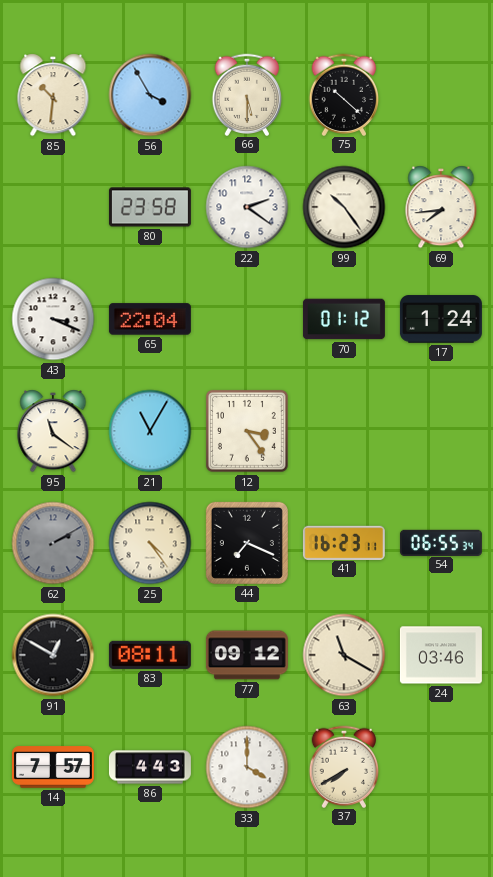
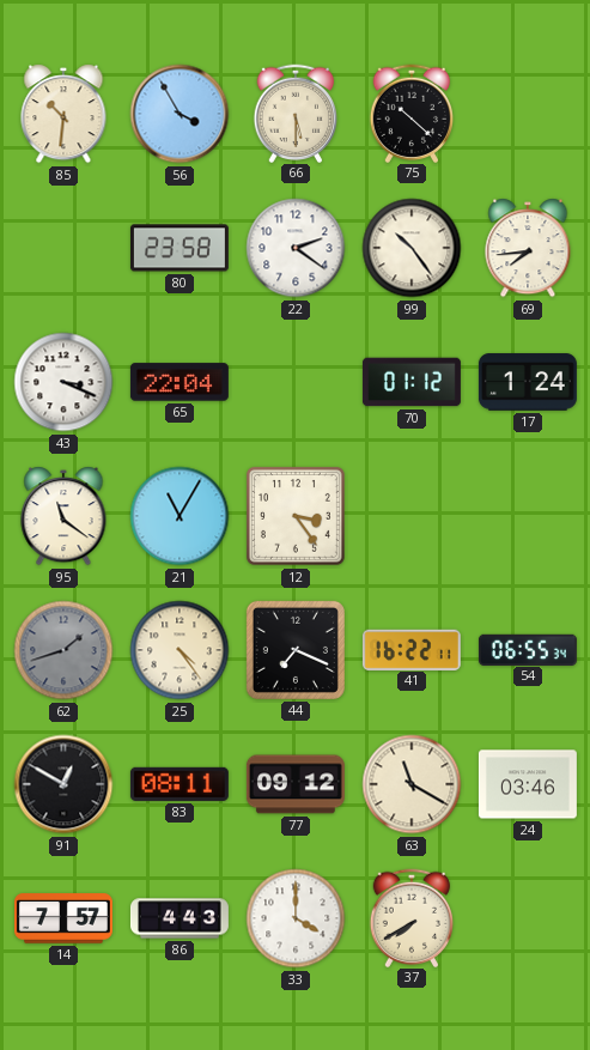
62: 2:10 -> 1:42 (63, 650)
41: 16:23 -> 16:22 (412, 649)
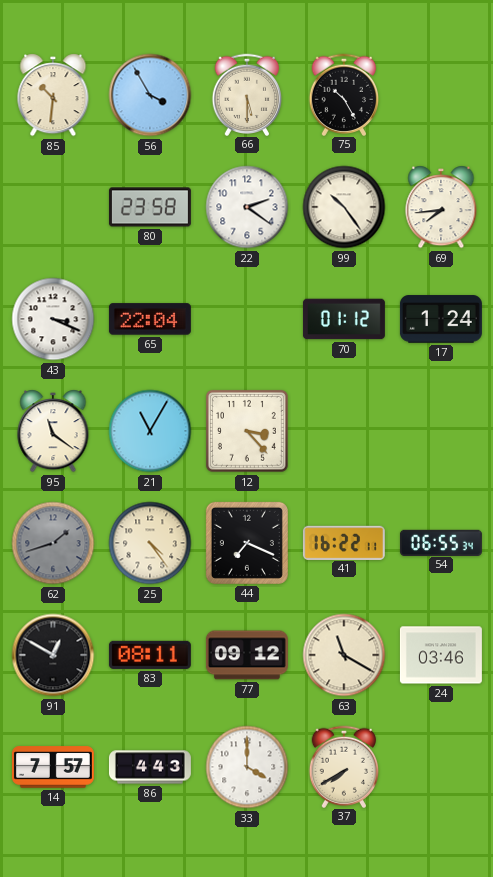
75: 10:22 -> 10:25 (343, 94)
12: 3:24 -> 3:23 (247, 431)
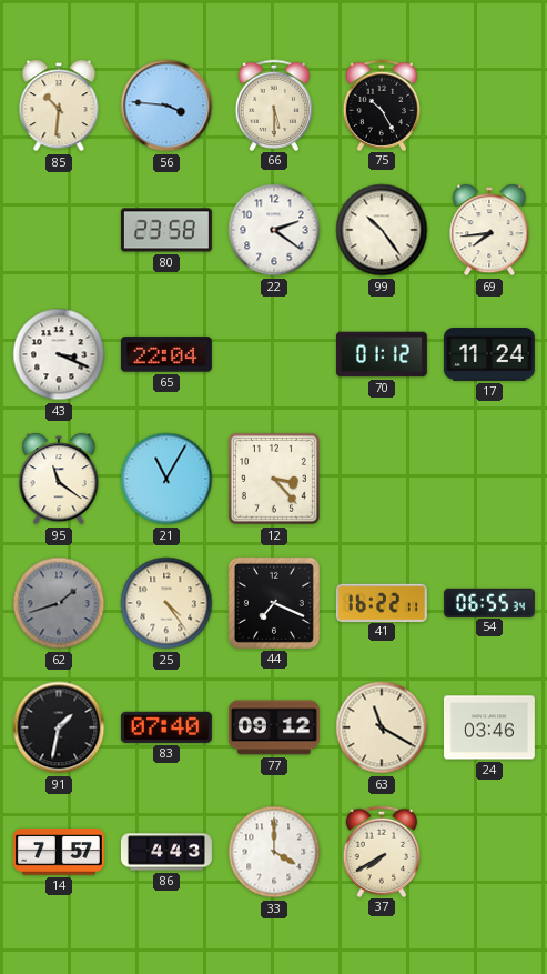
56: 3:55 -> 3:46 (166, 106)
17: 1:24 -> 11:24 (489, 354)
91: 12:50 -> 1:32 (59, 727)
83: 08:11 -> 07:40 (166, 727)
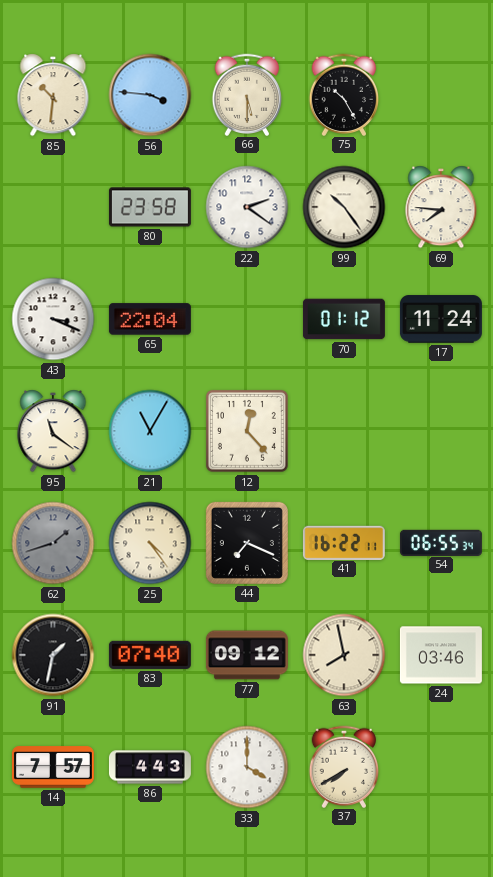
69: 7:44 -> 7:46 (441, 207)
12: 3:23 -> 12:23 (247, 431)
63: 11:20 -> 7:58 (344, 655)
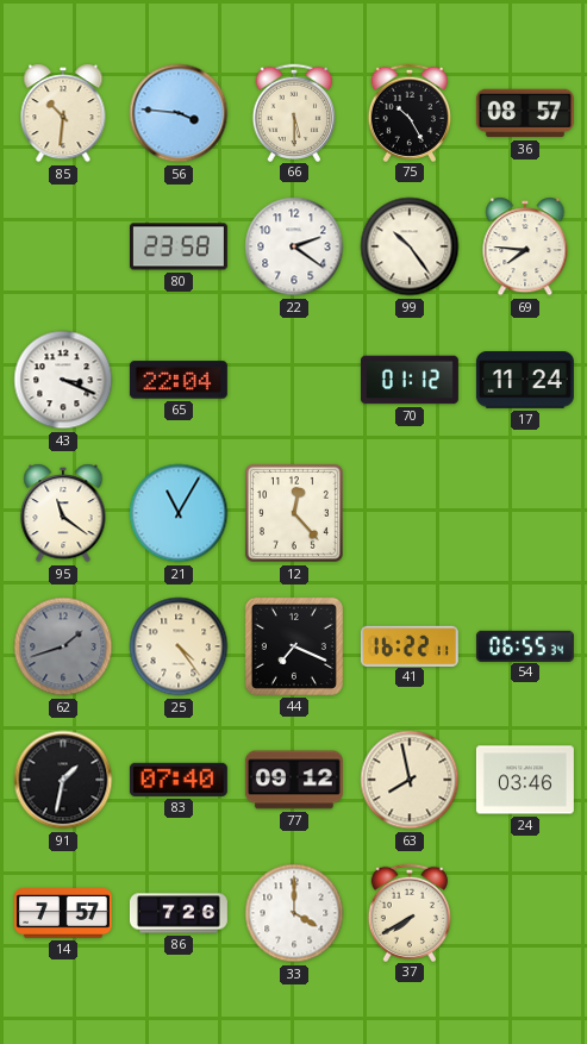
36: none -> 08:57 (525, 113)
86: 4:43 -> 7:26 (179, 913)
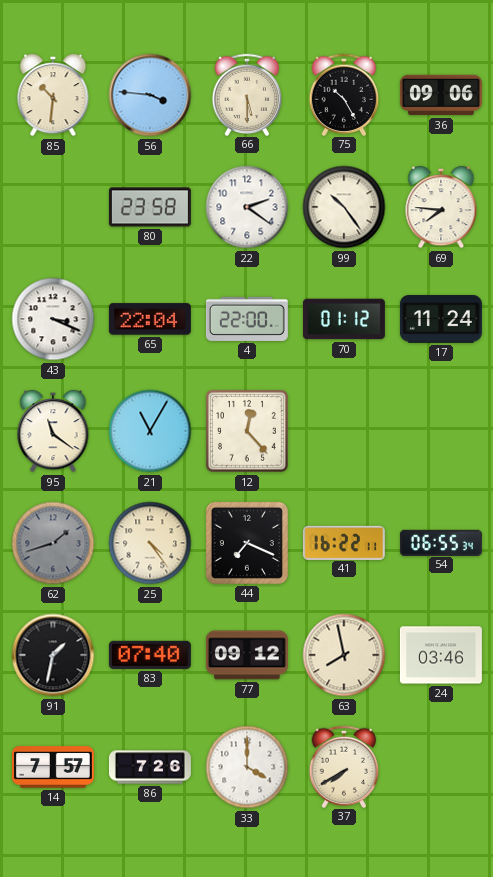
36: 08:57 -> 09:06 (441, 95)
4: none -> 22:00 (247, 319)
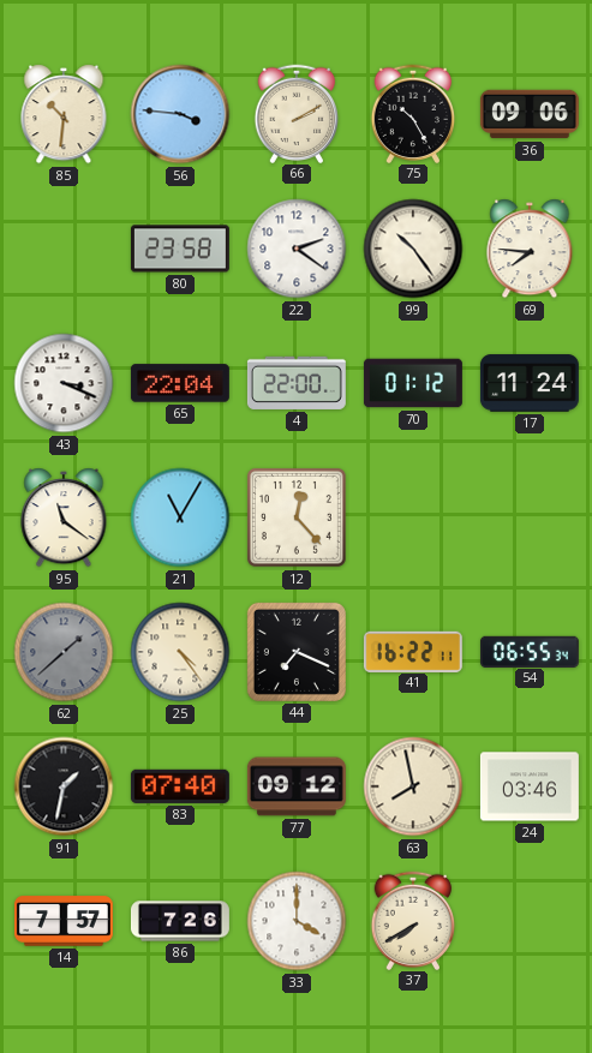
66: 5:30 -> 2:10 (295, 113)
62: 1:42 -> 1:38 (64, 652)
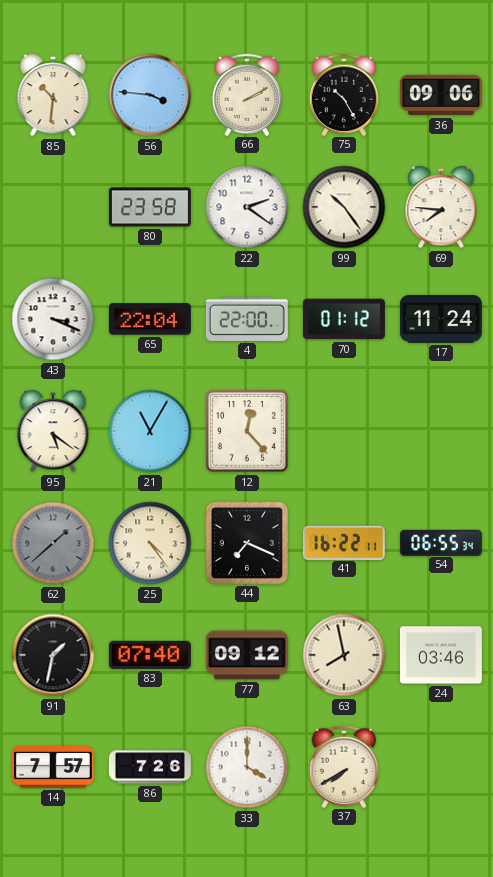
95: 11:21 -> 5:21 (53, 431)
